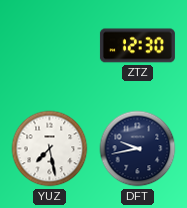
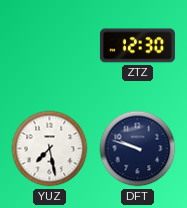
DFT: 9:43 -> 9:48 (138, 149)
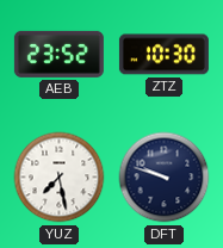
AEB: none -> 23:52 (58, 54)
ZTZ: 12:30 -> 10:30 (163, 55)
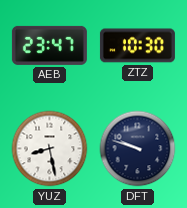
AEB: 23:52 -> 23:47 (49, 45)
YUZ: 7:28 -> 8:28 (50, 149)
